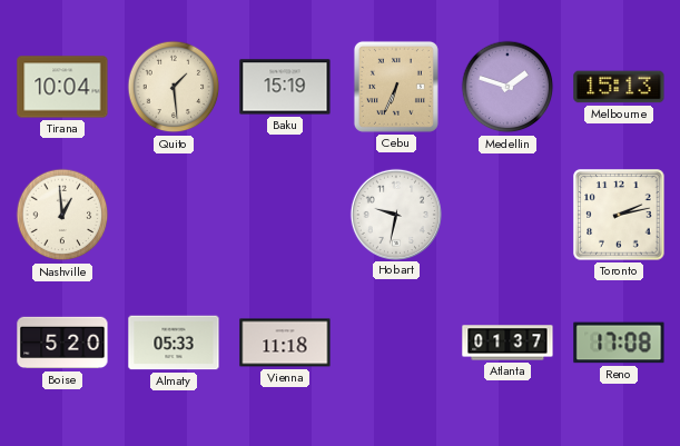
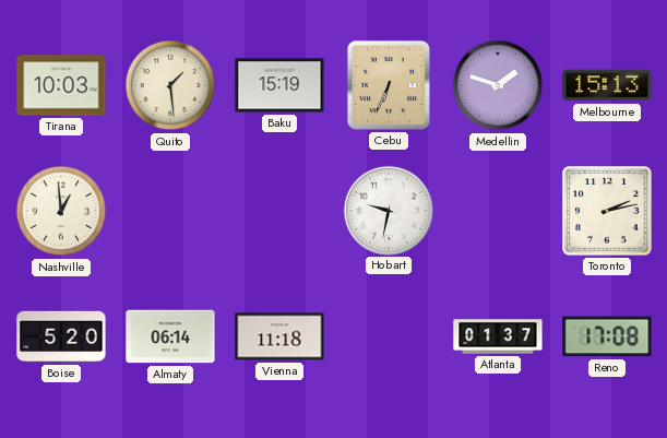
Tirana: 10:04 -> 10:03 (61, 85)
Almaty: 05:33 -> 06:14 (170, 336)
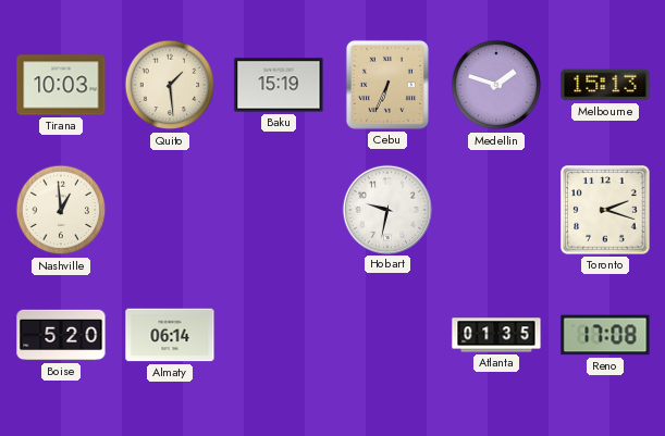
Toronto: 2:13 -> 2:18 (605, 210)
Vienna: 11:18 -> none (279, 336)
Atlanta: 01:37 -> 01:35 (496, 335)
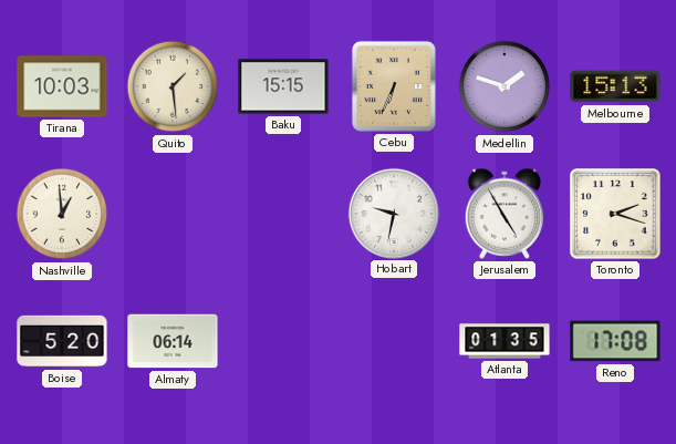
Baku: 15:19 -> 15:15 (283, 86)
Jerusalem: none -> 4:55 (505, 214)
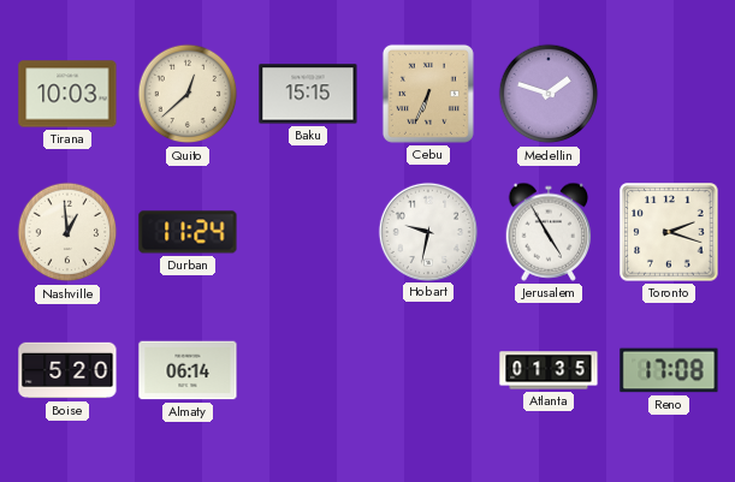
Quito: 1:29 -> 12:38 (188, 94)
Melbourne: 15:13 -> none (615, 86)
Durban: none -> 11:24 (188, 232)
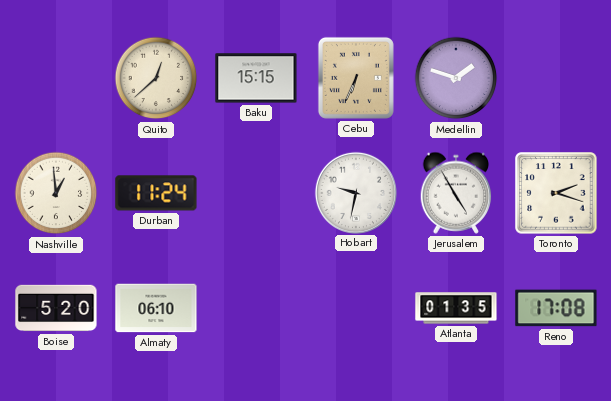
Tirana: 10:03 -> none (67, 94)
Almaty: 06:14 -> 06:10 (156, 308)
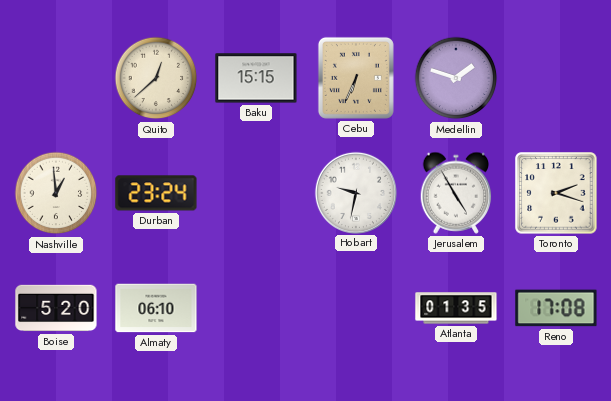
Durban: 11:24 -> 23:24 (156, 193)
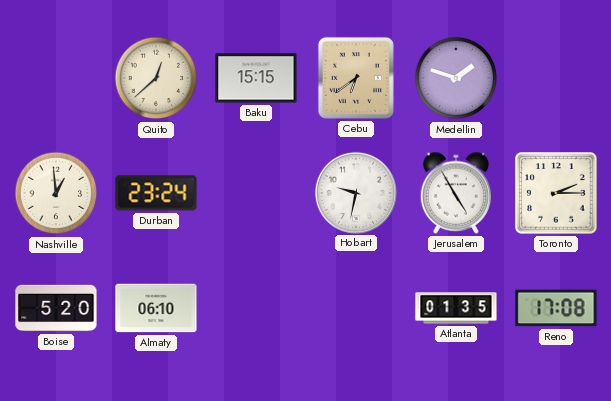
Cebu: 6:34 -> 6:39 (356, 78)
Toronto: 2:18 -> 2:15 (556, 193)
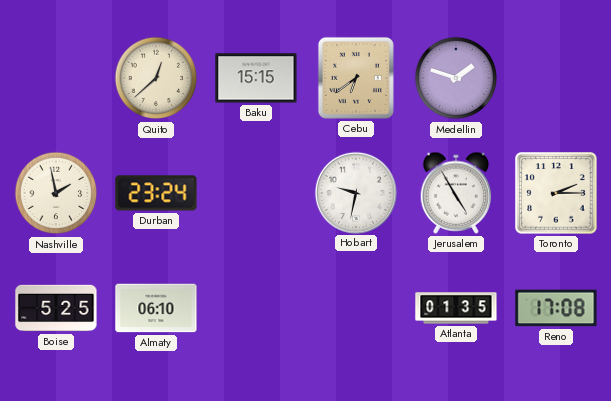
Nashville: 12:59 -> 1:58 (56, 193)
Boise: 5:20 -> 5:25 (56, 308)
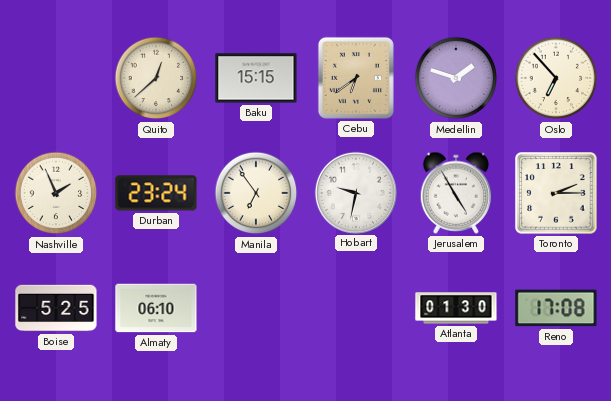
Oslo: none -> 6:53 (556, 78)
Nashville: 1:58 -> 1:56 (56, 193)
Manila: none -> 6:54 (256, 193)
Atlanta: 01:35 -> 01:30 (456, 308)
